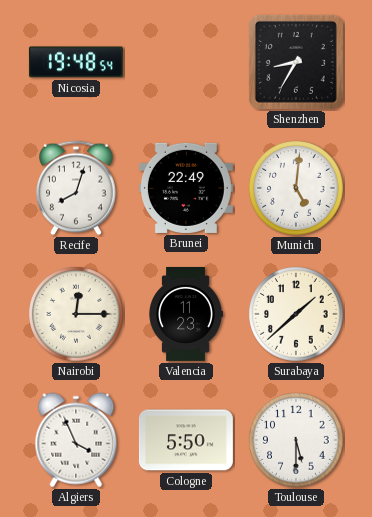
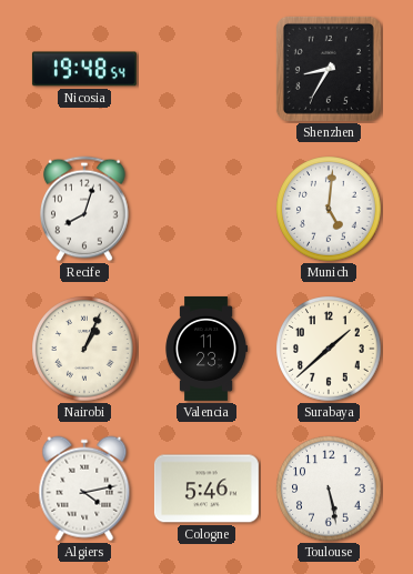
Brunei: 22:49 -> none (186, 188)
Nairobi: 12:15 -> 1:04 (84, 349)
Algiers: 3:56 -> 4:13 (84, 489)
Cologne: 5:50 -> 5:46 (206, 489)
Toulouse: 5:30 -> 5:28 (329, 489)
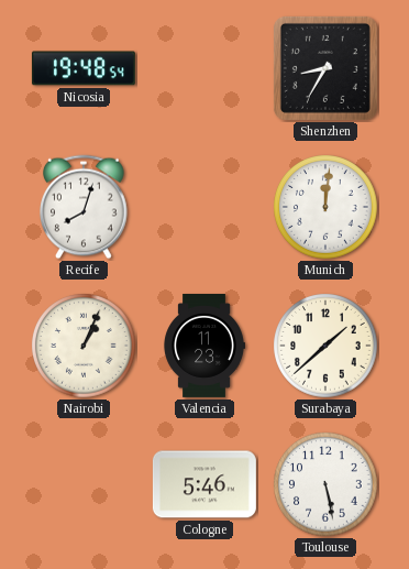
Munich: 5:01 -> 12:01 (325, 207)
Algiers: 4:13 -> none (84, 489)
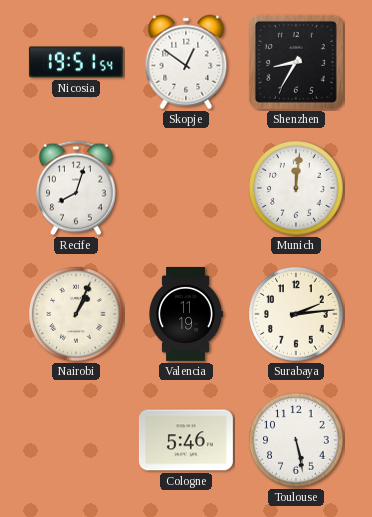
Nicosia: 19:48 -> 19:51 (76, 62)
Skopje: none -> 12:51 (186, 62)
Valencia: 11:23 -> 11:19 (186, 314)
Surabaya: 1:38 -> 2:14 (296, 314)
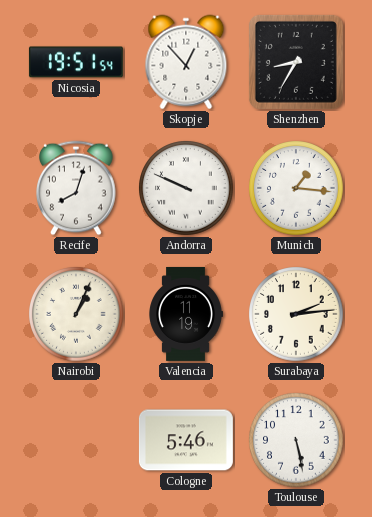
Skopje: 12:51 -> 12:53 (186, 62)
Andorra: none -> 9:49 (186, 188)
Munich: 12:01 -> 1:16 (296, 188)
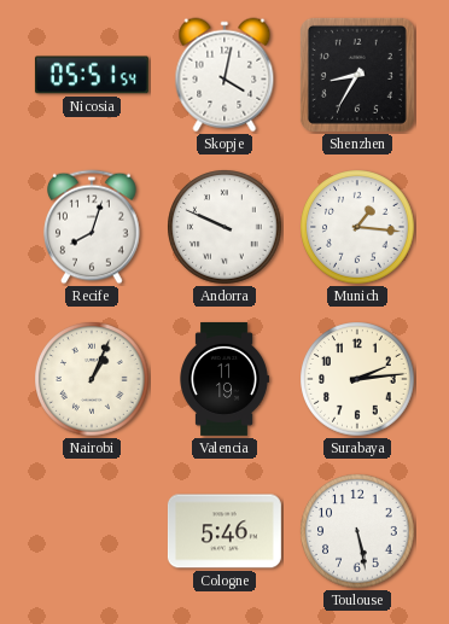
Nicosia: 19:51 -> 05:51 (92, 75)
Skopje: 12:53 -> 4:02 (224, 75)
